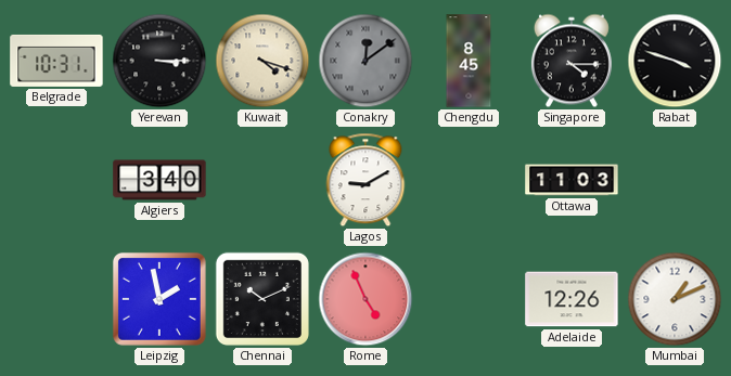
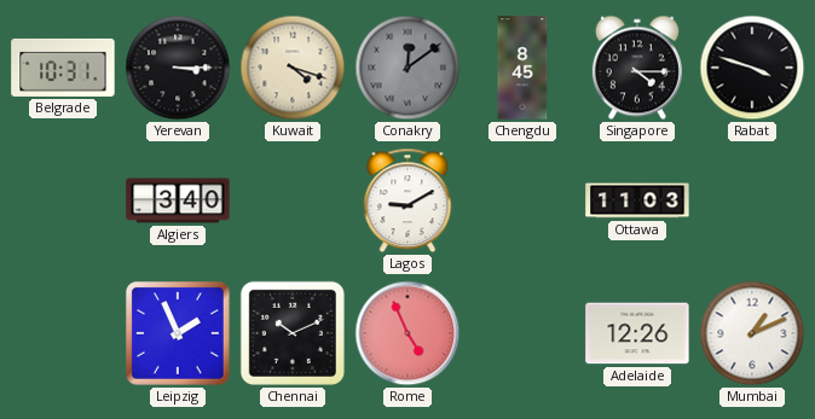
Leipzig: 1:58 -> 1:56 (178, 333)
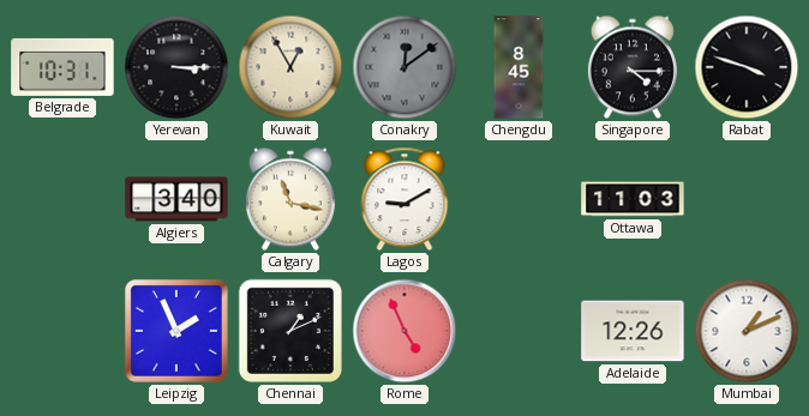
Kuwait: 4:18 -> 12:55 (290, 67)
Calgary: none -> 11:17 (290, 199)
Chennai: 10:11 -> 1:11 (290, 331)
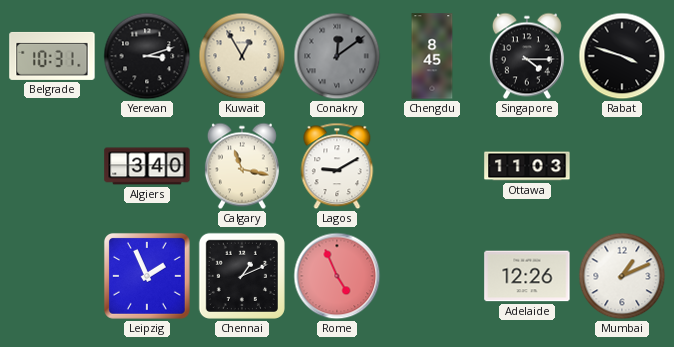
Yerevan: 3:15 -> 3:12 (147, 56)
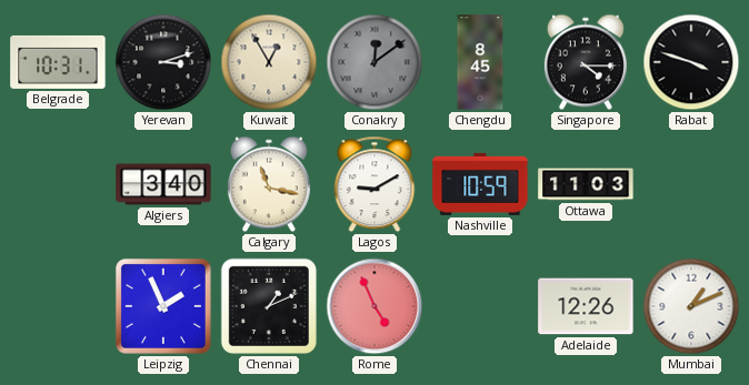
Nashville: none -> 10:59 (480, 184)
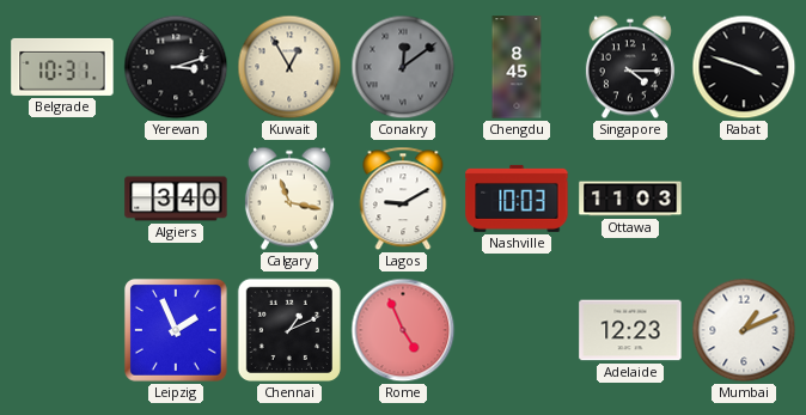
Nashville: 10:59 -> 10:03 (517, 199)
Adelaide: 12:26 -> 12:23 (630, 330)
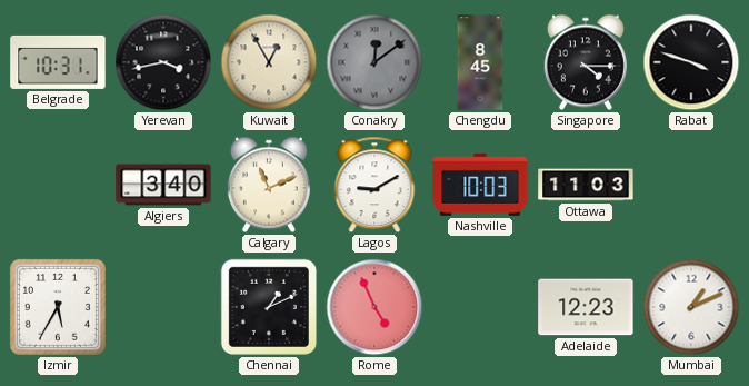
Yerevan: 3:12 -> 3:43 (163, 62)
Calgary: 11:17 -> 11:11 (269, 185)
Izmir: none -> 5:35 (58, 307)
Leipzig: 1:56 -> none (176, 330)
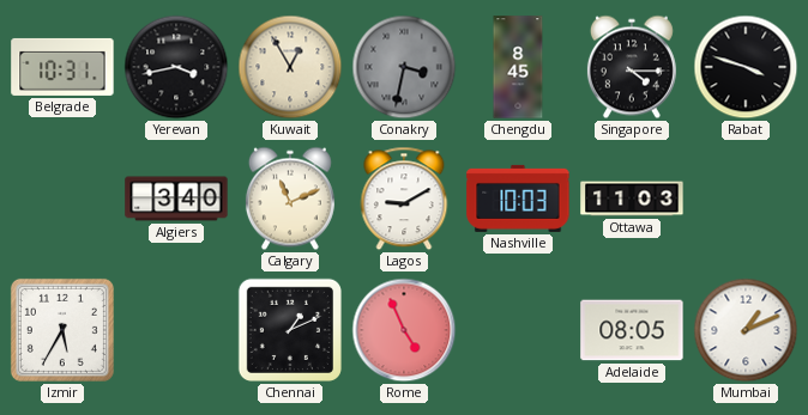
Conakry: 12:09 -> 3:32 (404, 67)
Adelaide: 12:23 -> 08:05 (632, 330)
